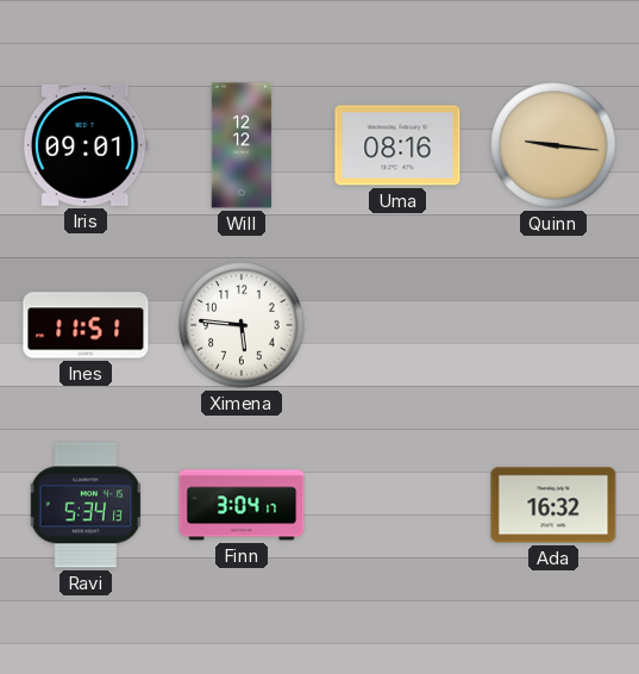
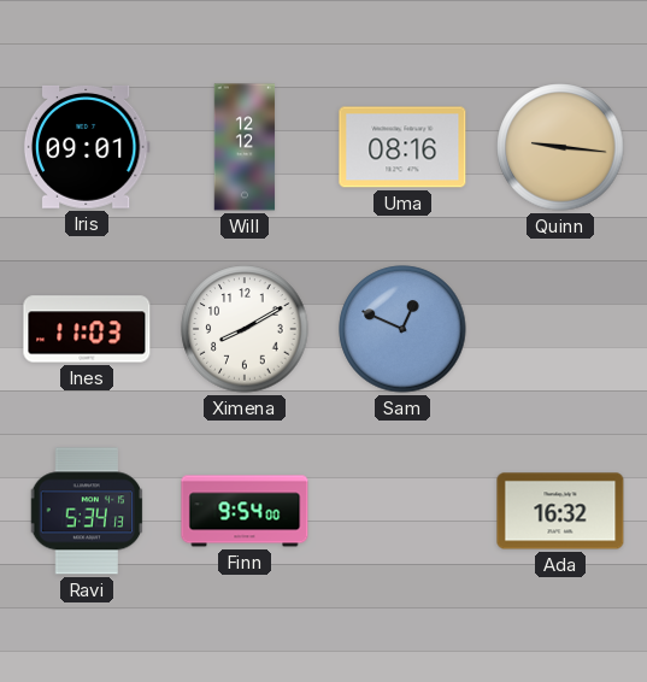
Ines: 11:51 -> 11:03 (87, 329)
Ximena: 5:46 -> 8:10 (245, 329)
Sam: none -> 12:49 (402, 329)
Finn: 3:04 -> 9:54 (245, 511)
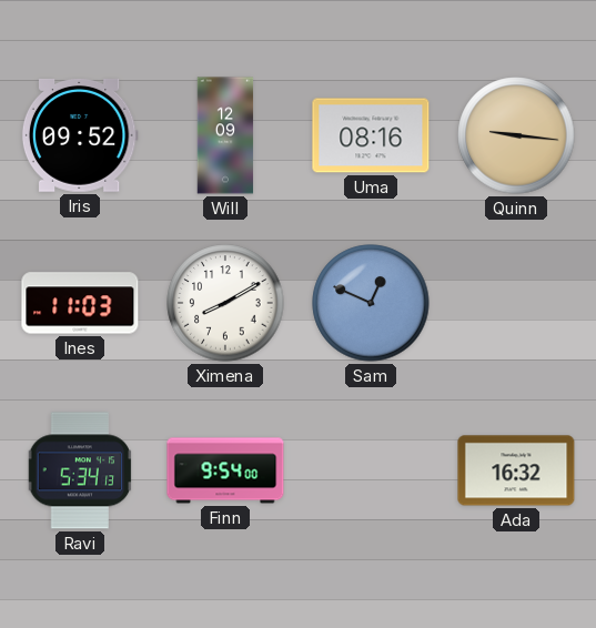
Iris: 09:01 -> 09:52 (80, 135)
Will: 12:12 -> 12:09 (225, 135)
